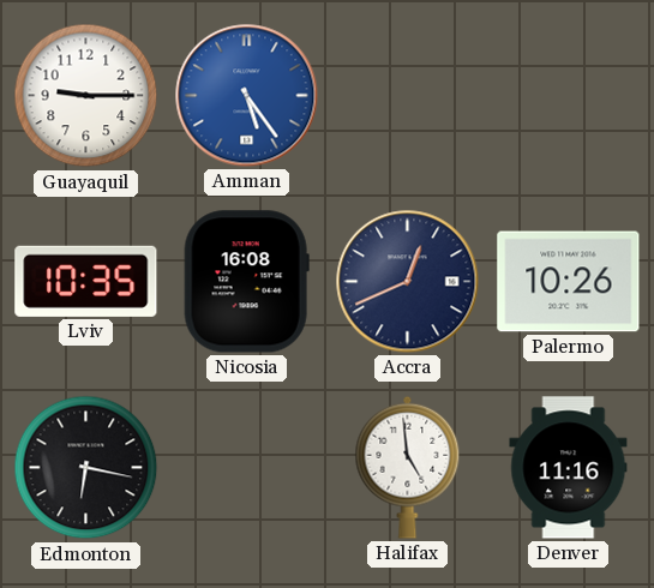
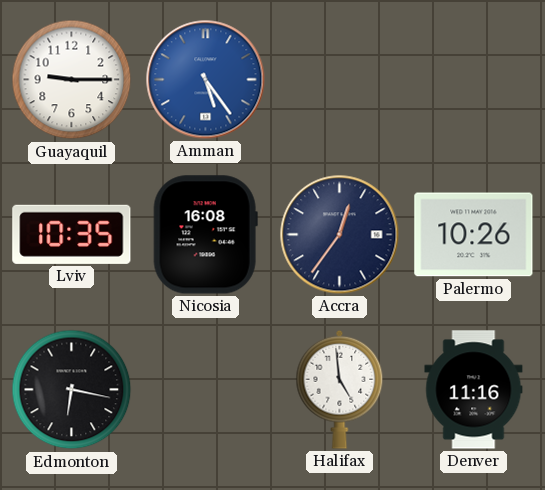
Accra: 12:41 -> 12:36 (340, 235)
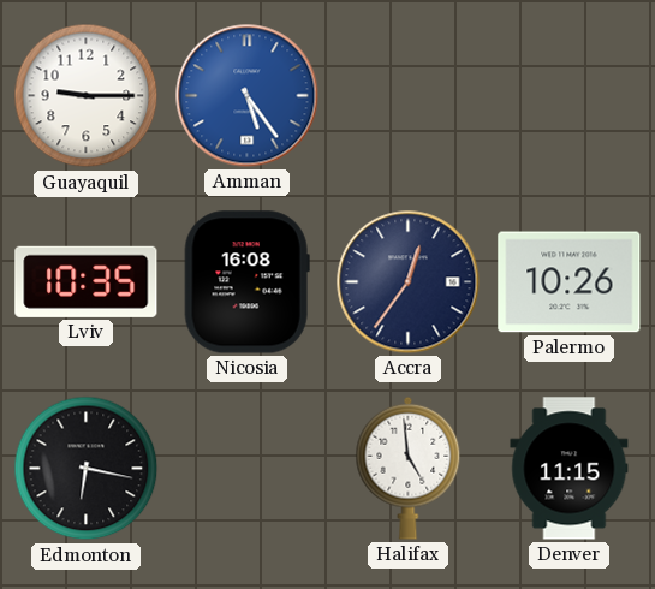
Denver: 11:16 -> 11:15 (570, 469)
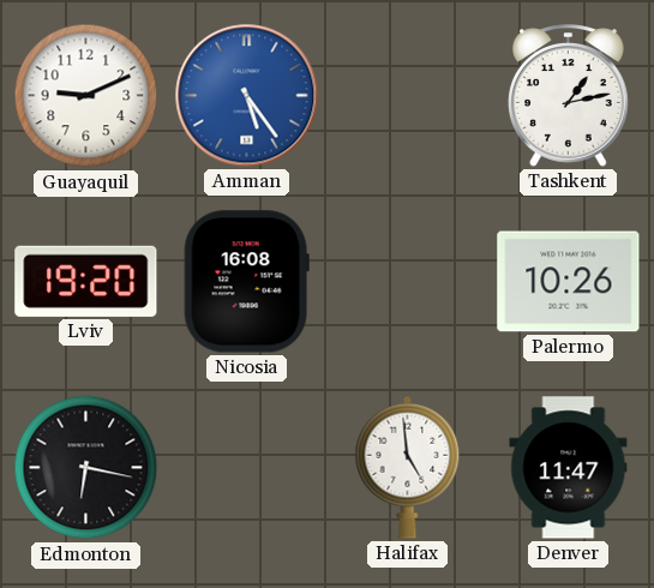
Guayaquil: 9:15 -> 9:11 (86, 96)
Tashkent: none -> 1:13 (569, 96)
Lviv: 10:35 -> 19:20 (86, 281)
Accra: 12:36 -> none (409, 282)
Denver: 11:15 -> 11:47 (569, 468)
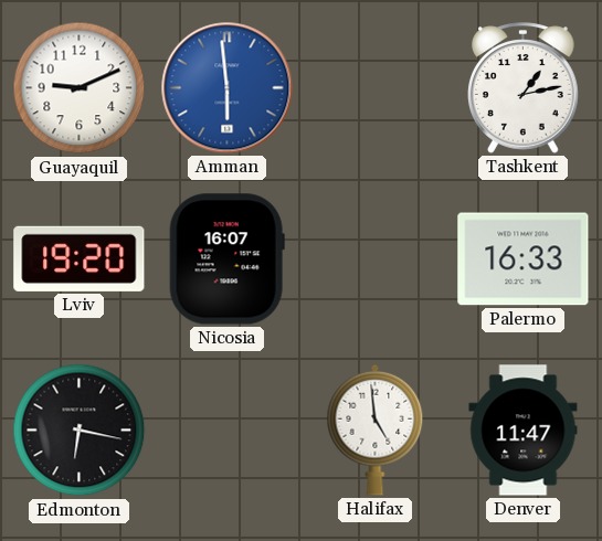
Amman: 5:24 -> 5:59 (228, 88)
Nicosia: 16:08 -> 16:07 (226, 259)
Palermo: 10:26 -> 16:33 (524, 259)
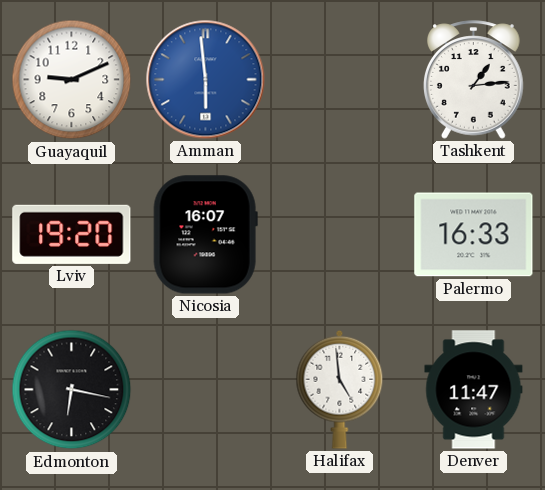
Tashkent: 1:13 -> 1:14 (474, 80)
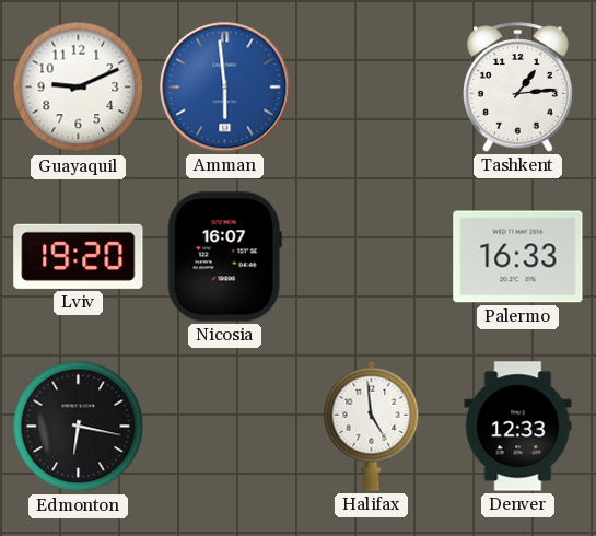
Denver: 11:47 -> 12:33 (518, 427)
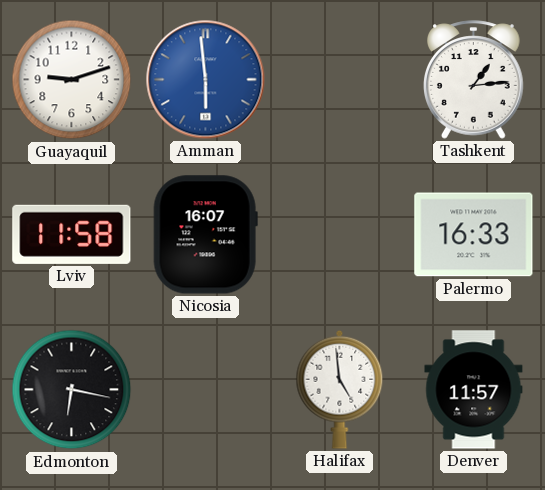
Guayaquil: 9:11 -> 9:12 (72, 80)
Lviv: 19:20 -> 11:58 (72, 234)
Denver: 12:33 -> 11:57 (474, 390)
